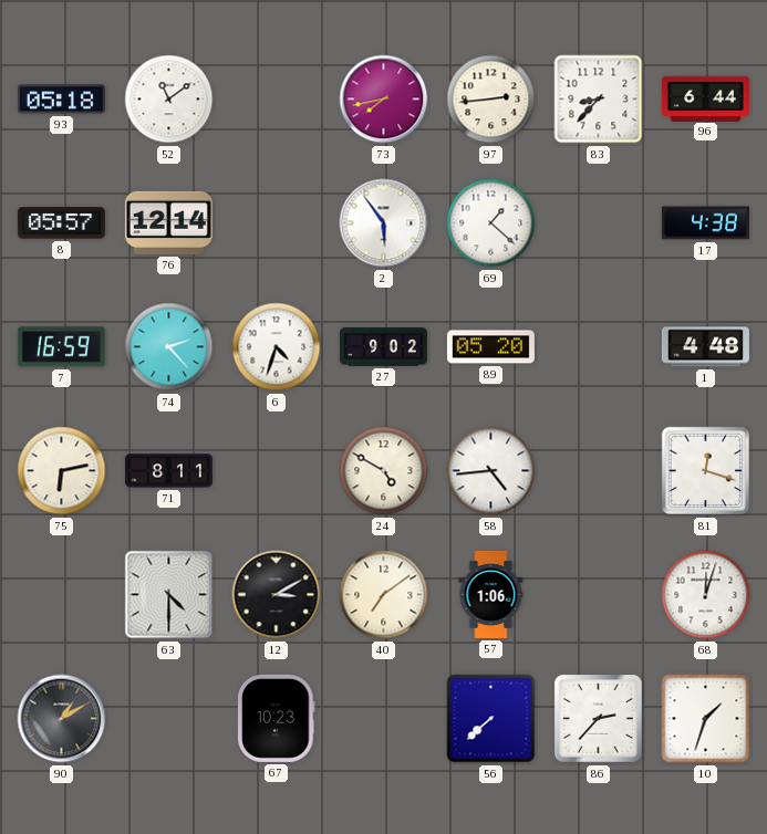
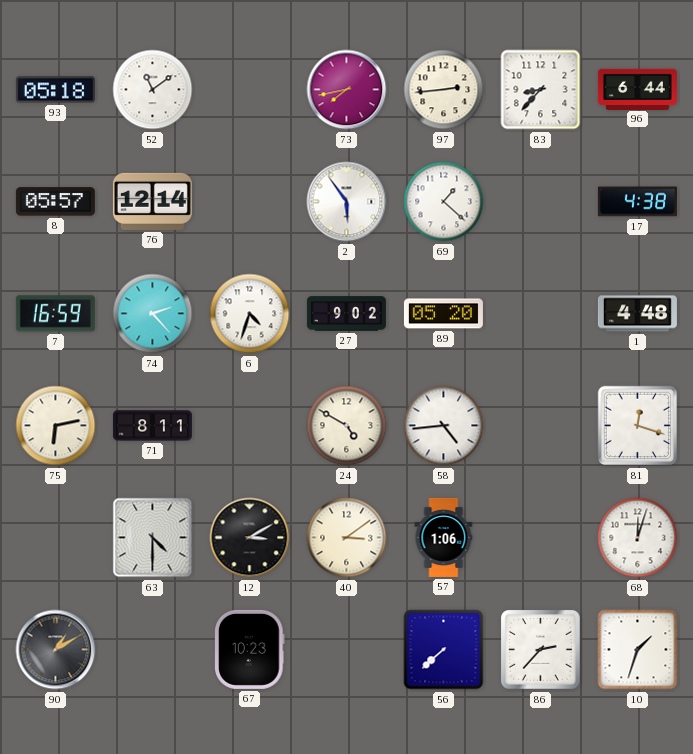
40: 7:09 -> 3:09 (347, 538)
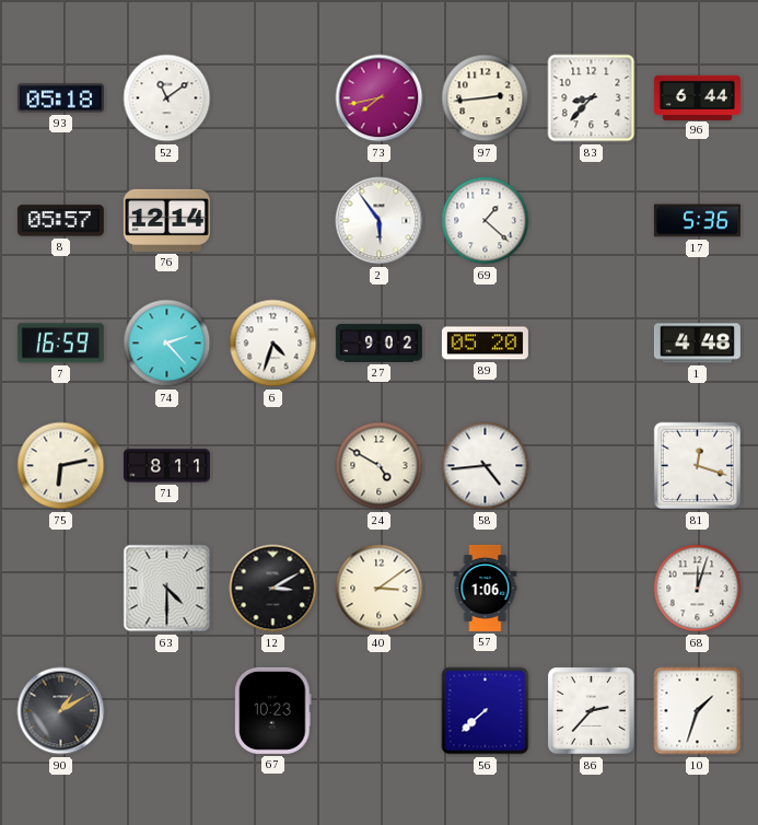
17: 4:38 -> 5:36 (697, 221)
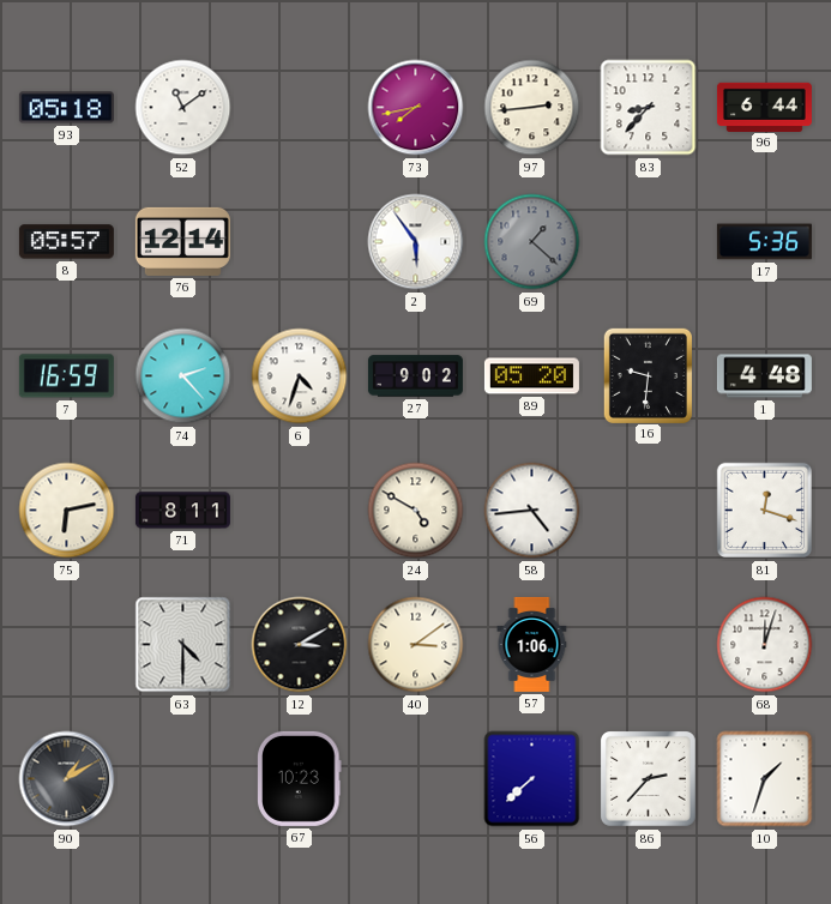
69 dial: white -> grey (532, 242)
16: none -> 9:31 (648, 375)
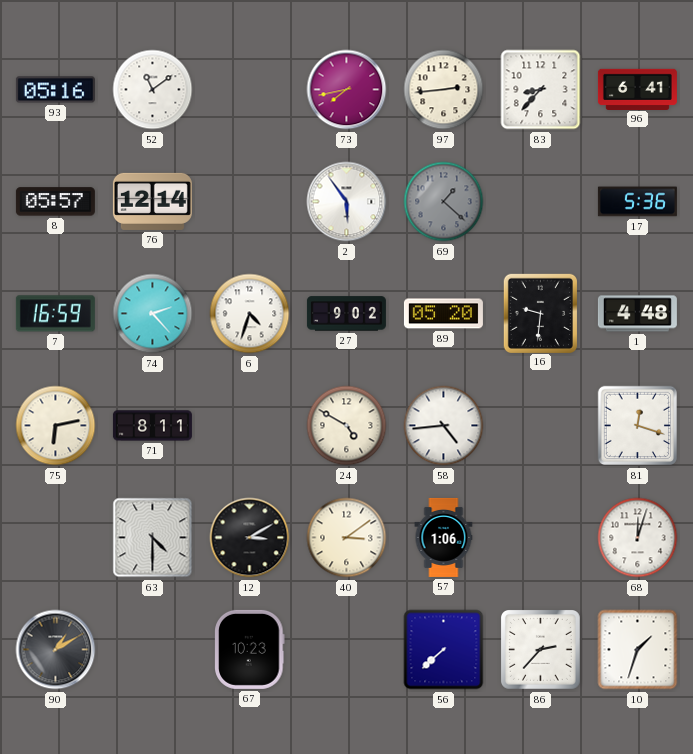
93: 05:18 -> 05:16 (55, 90)
96: 6:44 -> 6:41 (637, 89)
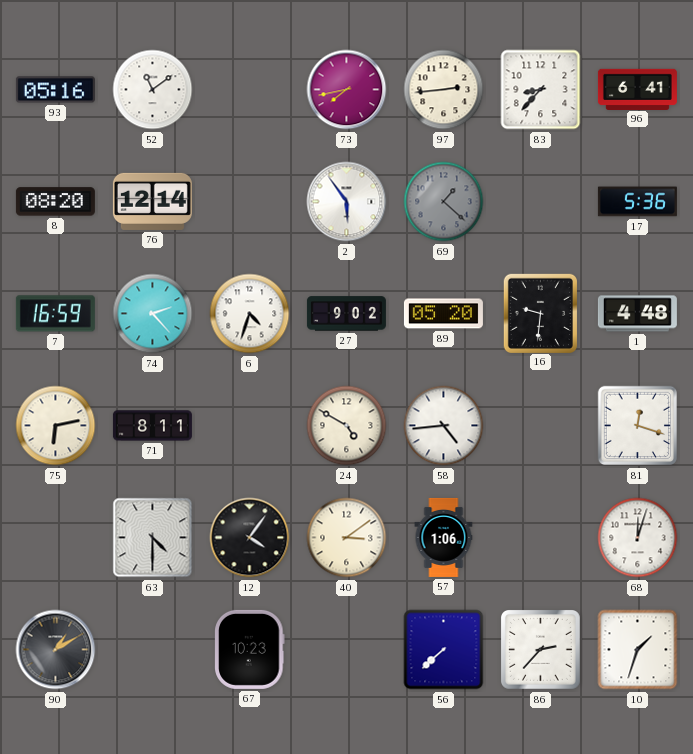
8: 05:57 -> 08:20 (55, 202)
12: 3:10 -> 4:06 (250, 538)
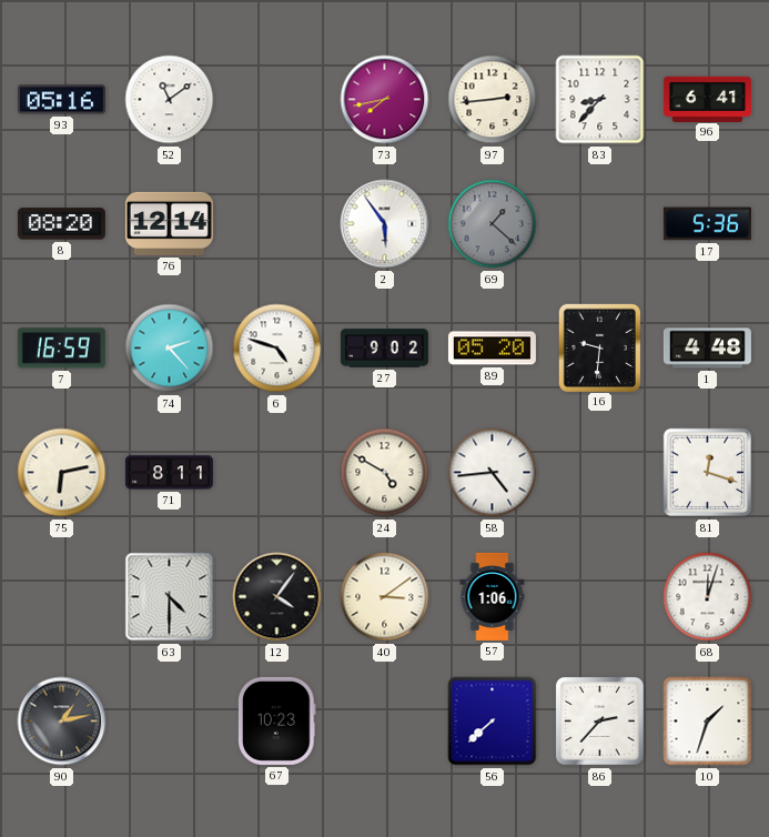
6: 4:33 -> 4:48 (277, 349)
90: 1:10 -> 1:13 (62, 722)
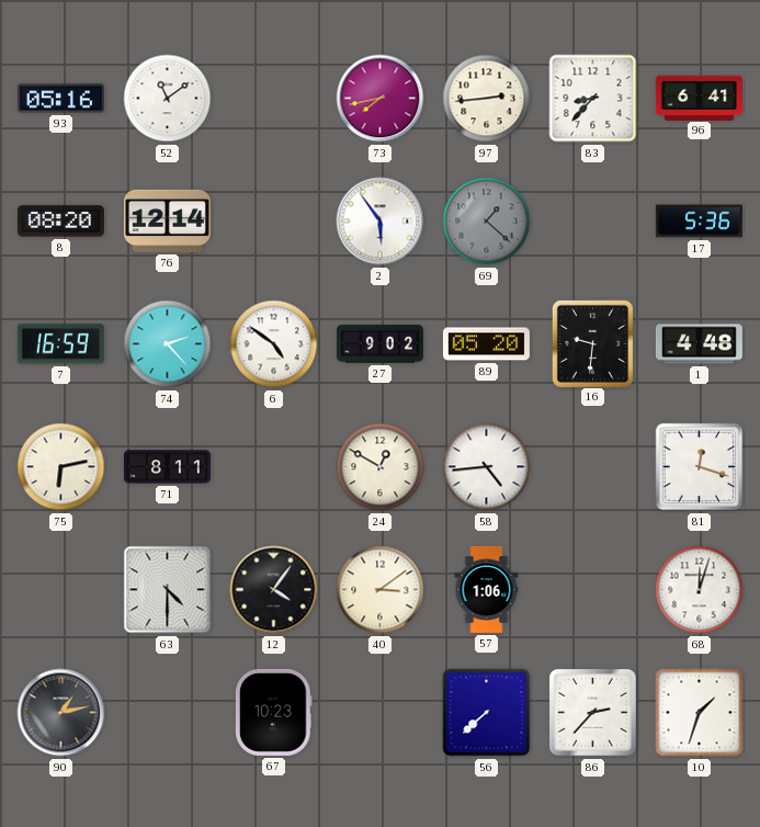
6: 4:48 -> 4:51 (274, 344)
24: 4:50 -> 12:50 (381, 467)
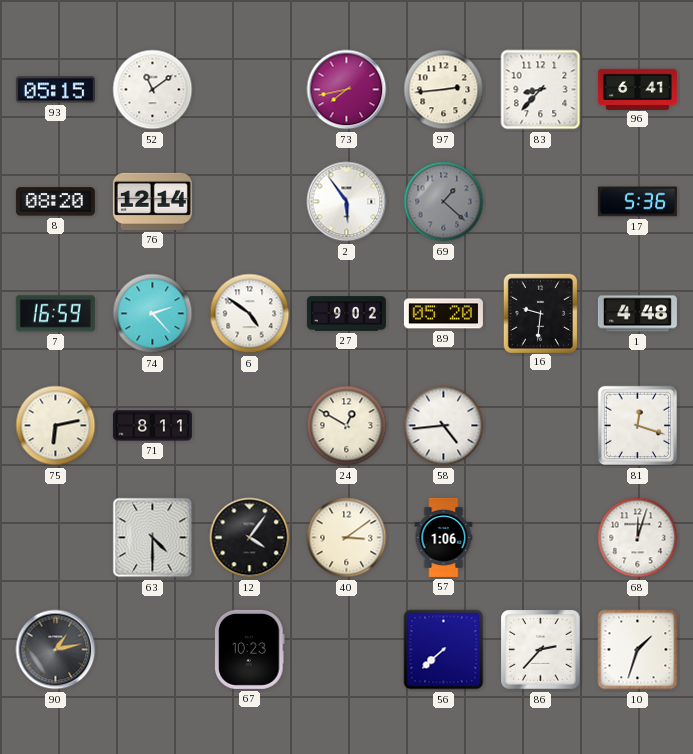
93: 05:16 -> 05:15 (55, 90)
